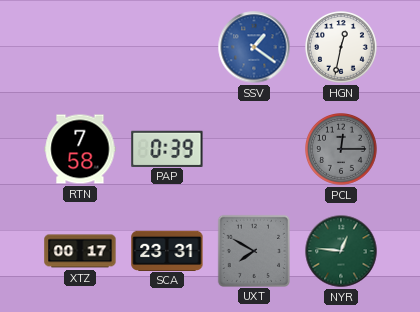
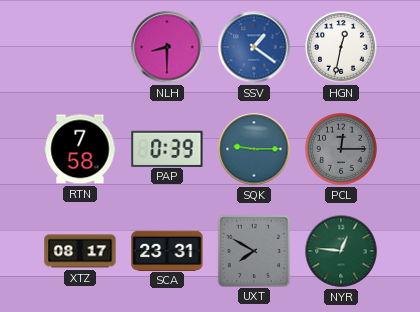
NLH: none -> 8:30 (167, 47)
SQK: none -> 9:15 (254, 149)
XTZ: 00:17 -> 08:17 (80, 251)
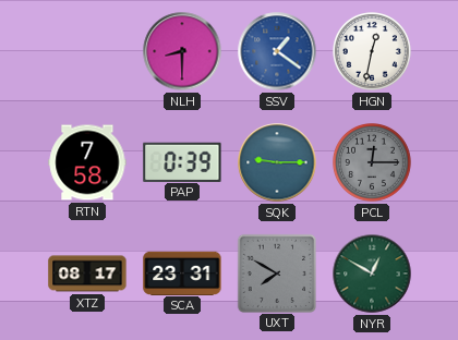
NYR: 12:46 -> 12:50 (372, 274)
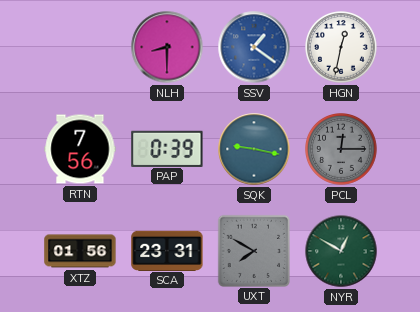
RTN: 7:58 -> 7:56 (80, 149)
SQK: 9:15 -> 9:17 (254, 149)
XTZ: 08:17 -> 01:56 (80, 251)
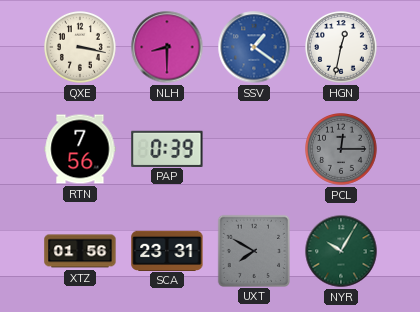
QXE: none -> 3:17 (81, 48)
SQK: 9:17 -> none (254, 149)
NYR: 12:50 -> 10:05 (341, 251)
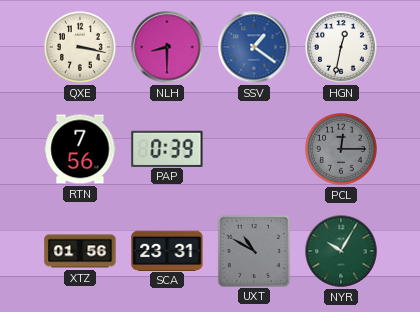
UXT: 7:50 -> 10:50 (253, 250)
